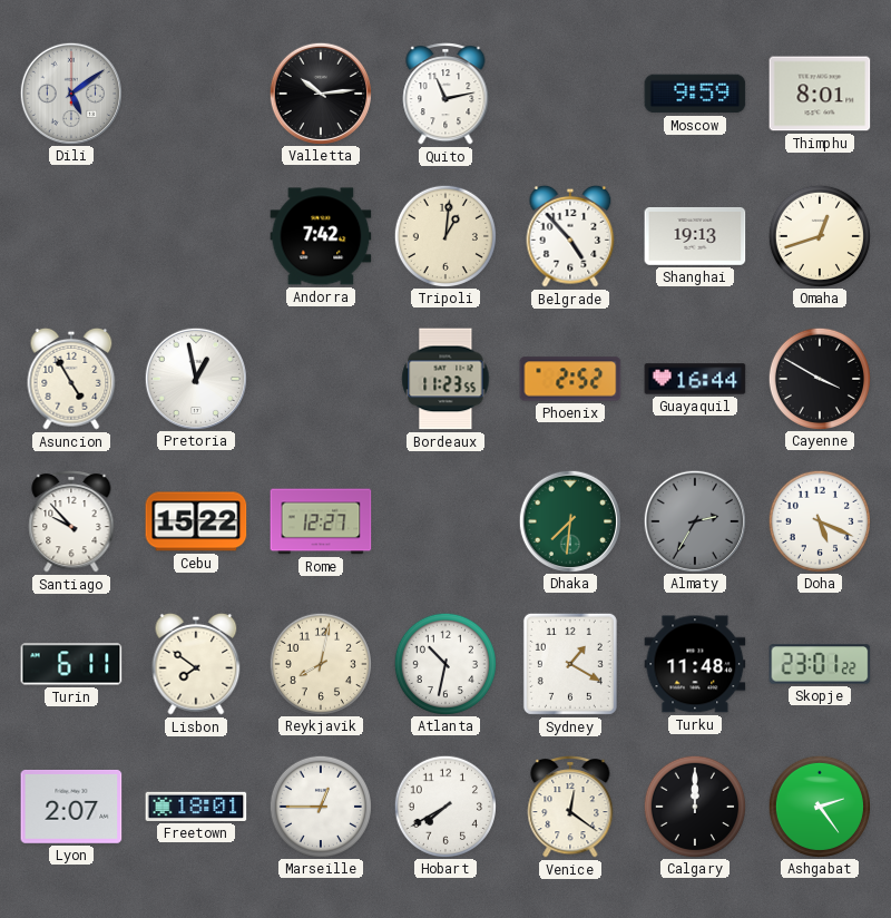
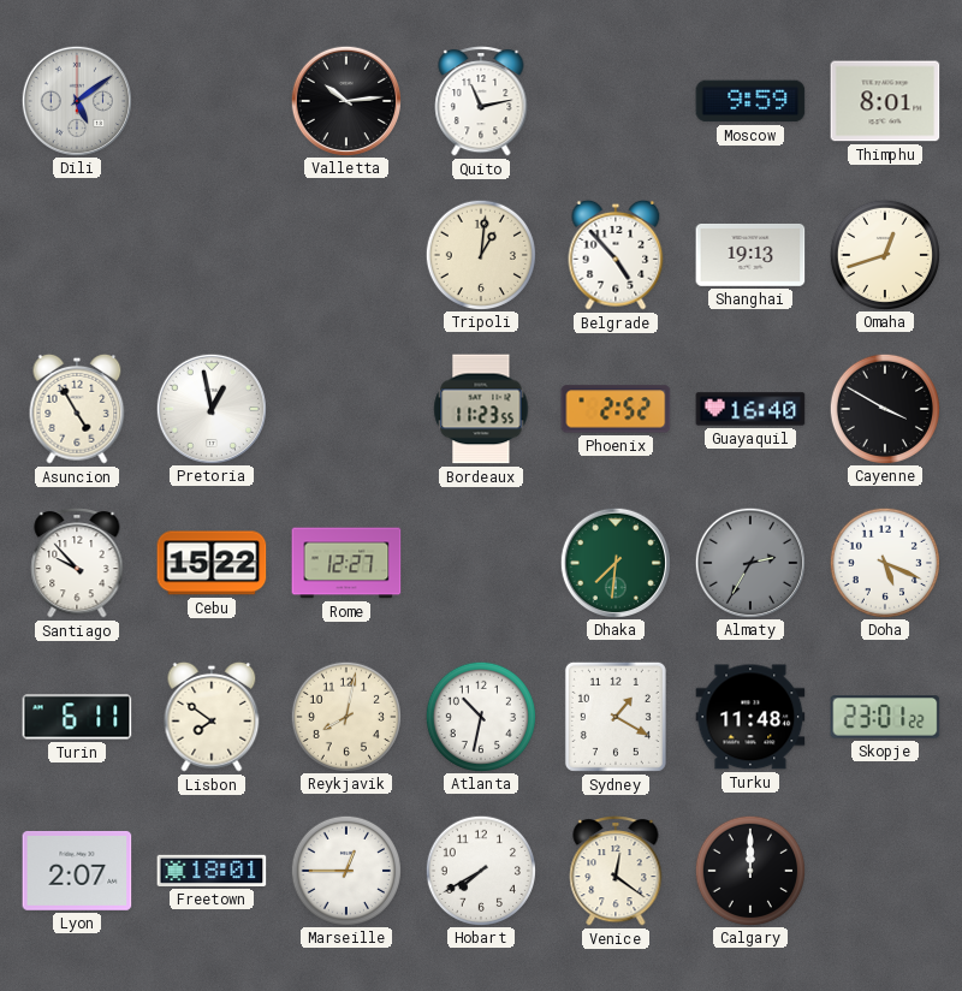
Andorra: 7:42 -> none (321, 236)
Guayaquil: 16:44 -> 16:40 (750, 409)
Ashgabat: 2:24 -> none (819, 805)
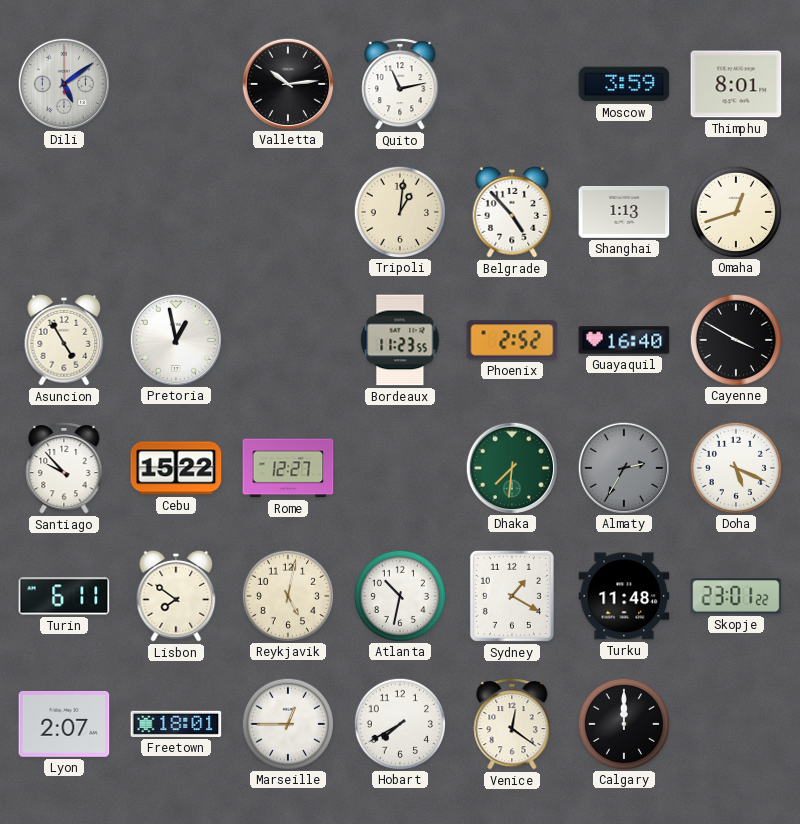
Moscow: 9:59 -> 3:59 (624, 84)
Shanghai: 19:13 -> 1:13 (624, 212)
Reykjavik: 8:02 -> 5:02 (287, 595)
